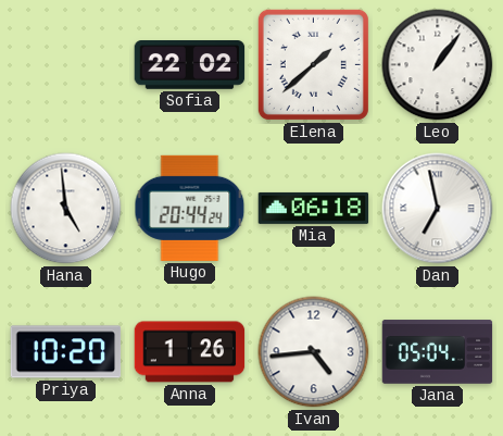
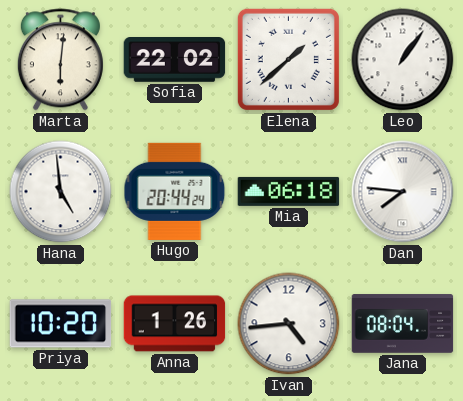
Marta: none -> 6:01 (60, 60)
Dan: 6:58 -> 7:46 (403, 192)
Jana: 05:04 -> 08:04 (403, 324)
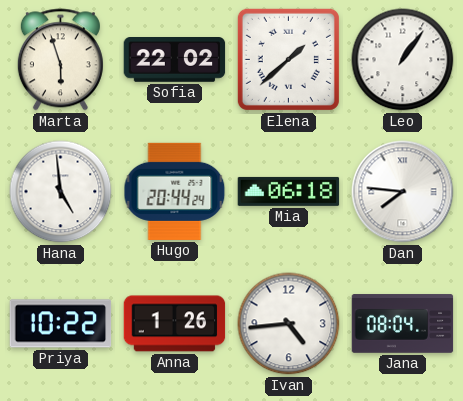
Marta: 6:01 -> 5:57 (60, 60)
Priya: 10:20 -> 10:22 (61, 324)
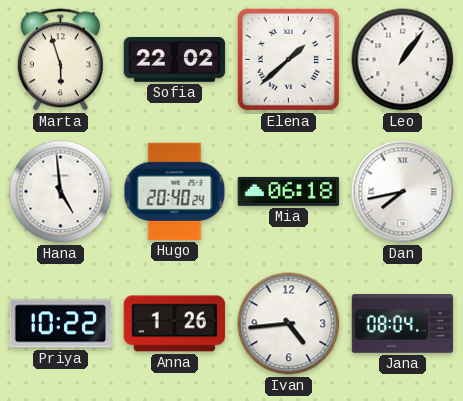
Hugo: 20:44 -> 20:40 (175, 191)
Dan: 7:46 -> 7:43 (403, 192)
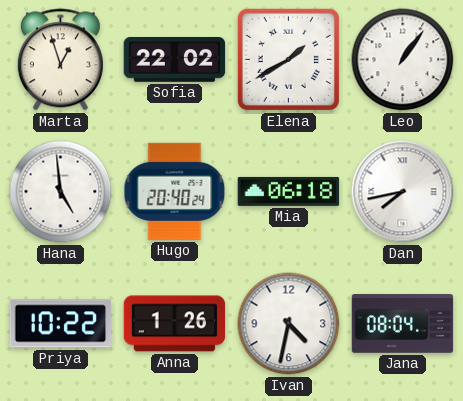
Marta: 5:57 -> 12:57 (60, 60)
Elena: 1:38 -> 1:40 (288, 59)
Ivan: 4:44 -> 4:32 (289, 324)
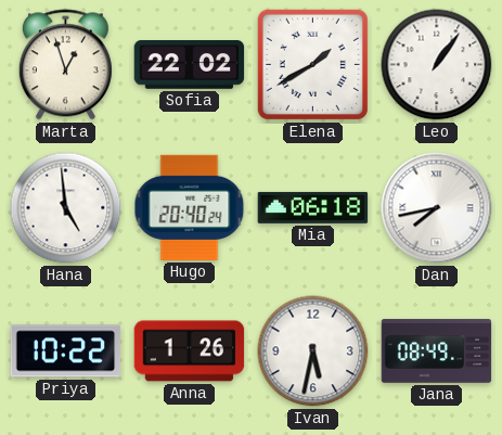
Ivan: 4:32 -> 5:32 (313, 351)
Jana: 08:04 -> 08:49 (437, 351)
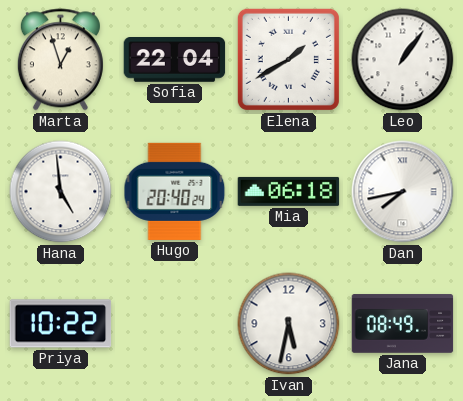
Sofia: 22:02 -> 22:04 (175, 60)
Anna: 1:26 -> none (190, 351)
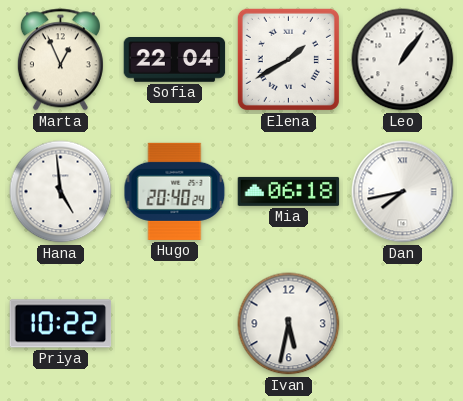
Marta: 12:57 -> 12:56 (60, 60)
Jana: 08:49 -> none (403, 324)
